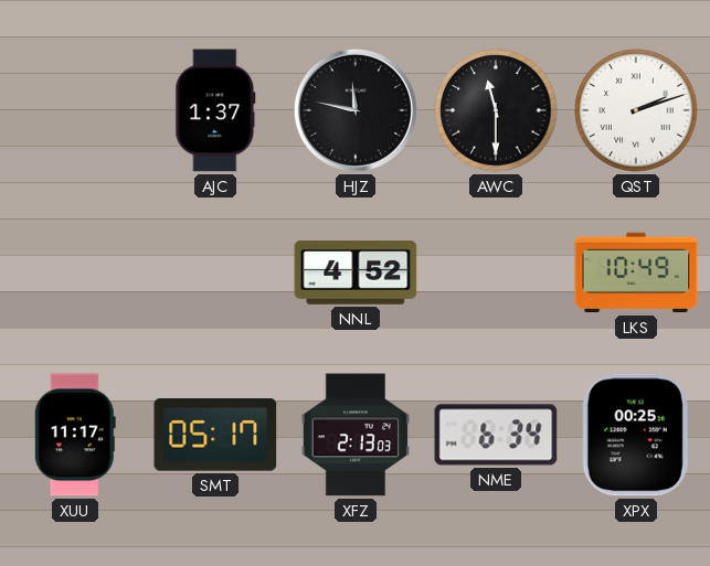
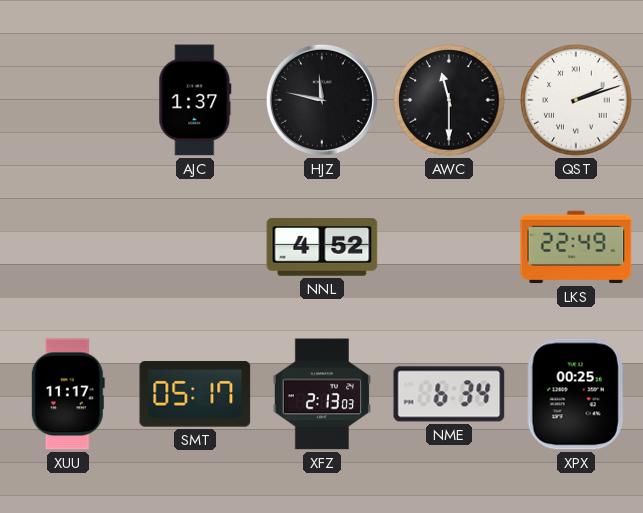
LKS: 10:49 -> 22:49 (576, 247)
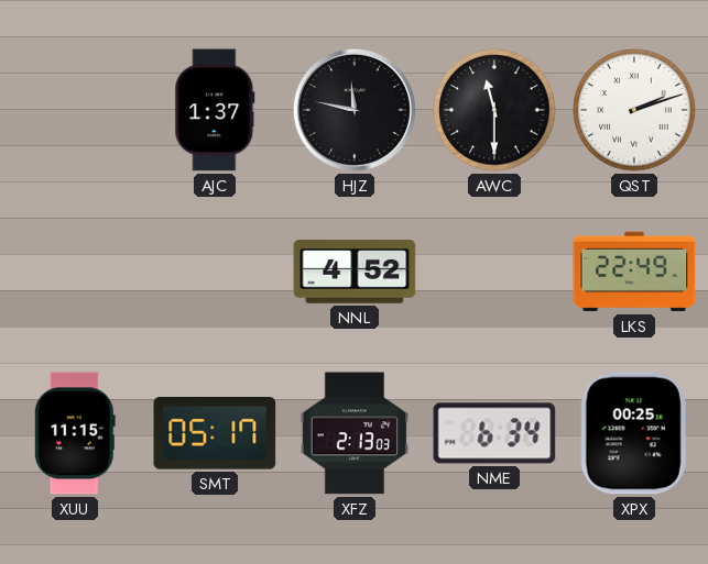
XUU: 11:17 -> 11:15 (75, 433)
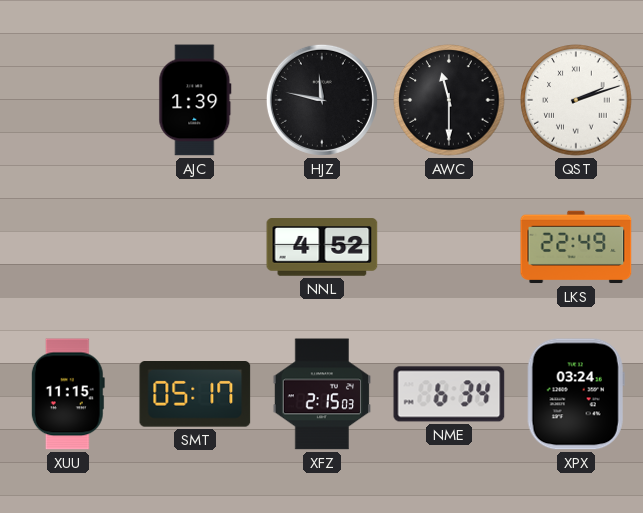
AJC: 1:37 -> 1:39 (195, 100)
XFZ: 2:13 -> 2:15 (322, 394)
XPX: 00:25 -> 03:24 (576, 394)
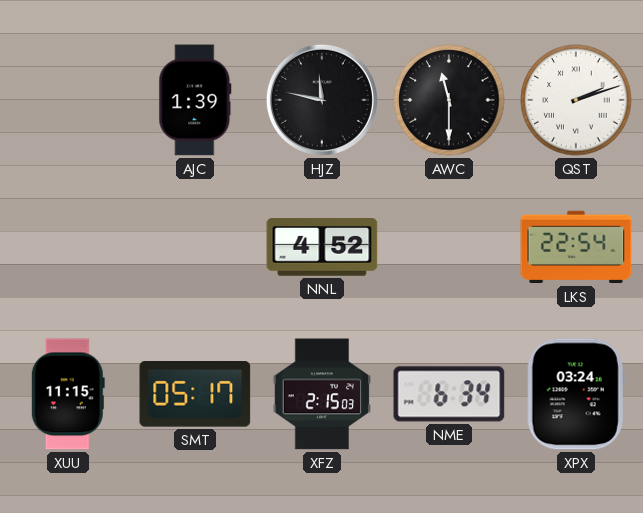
LKS: 22:49 -> 22:54 (576, 247)
